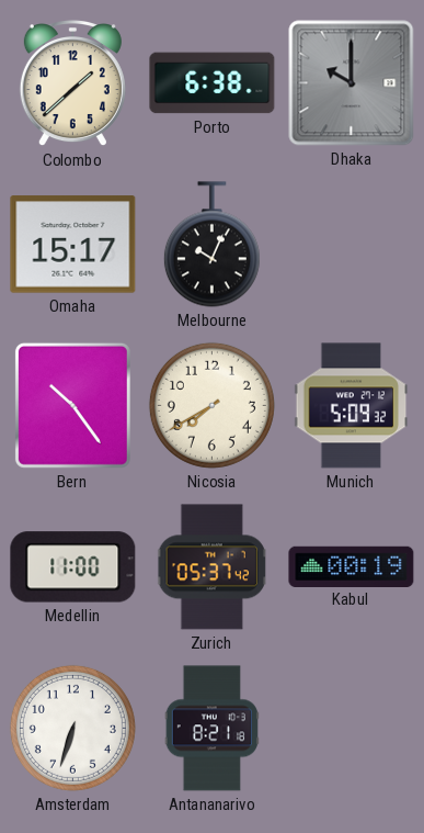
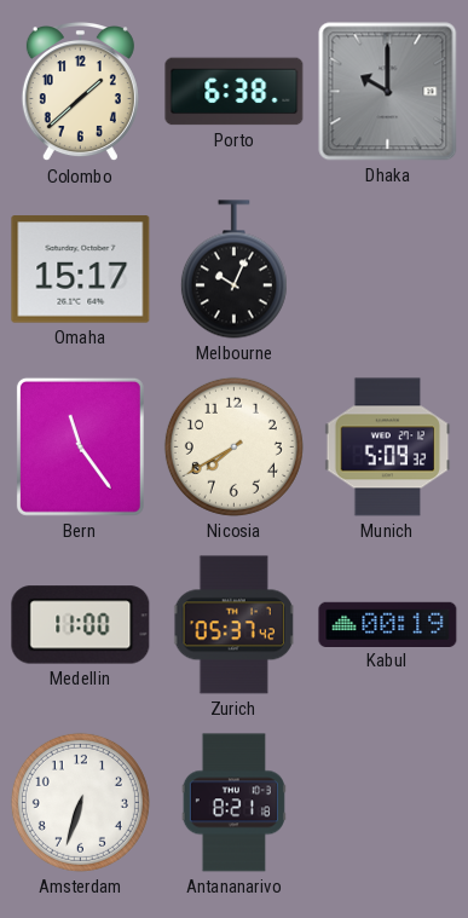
Bern: 10:24 -> 11:24 (80, 446)
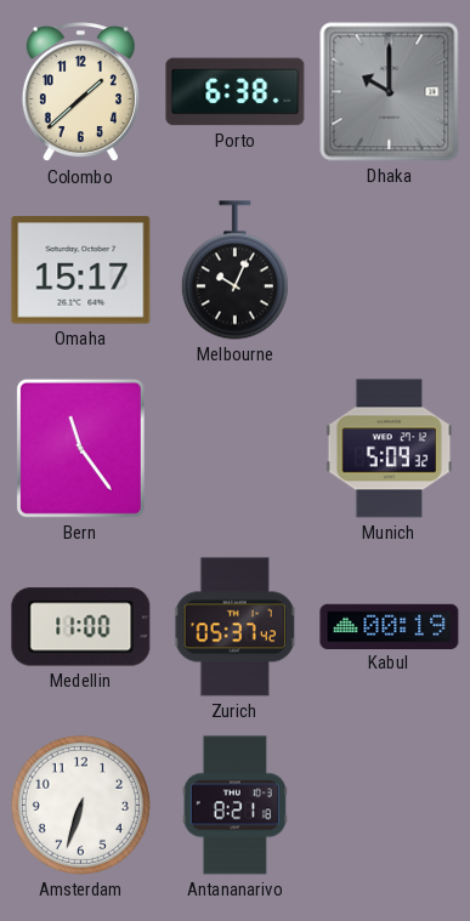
Nicosia: 7:40 -> none (233, 446)
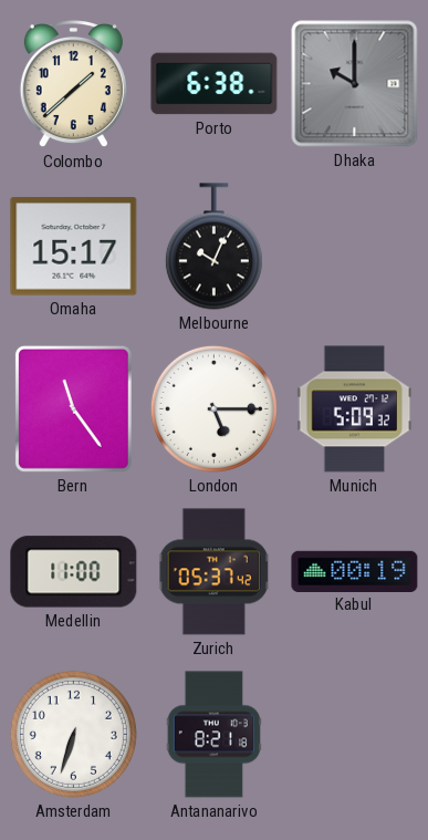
London: none -> 5:15 (213, 408)
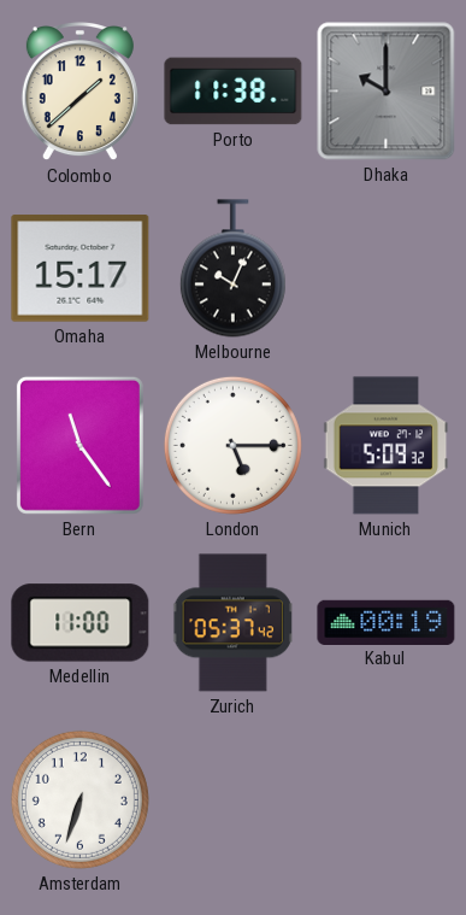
Porto: 6:38 -> 11:38 (234, 92)
Antananarivo: 8:21 -> none (213, 735)
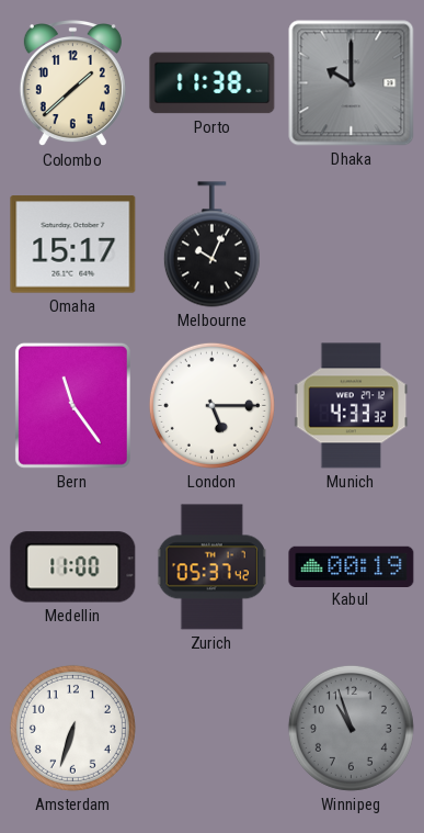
Munich: 5:09 -> 4:33 (352, 406)
Winnipeg: none -> 10:57 (351, 728)
